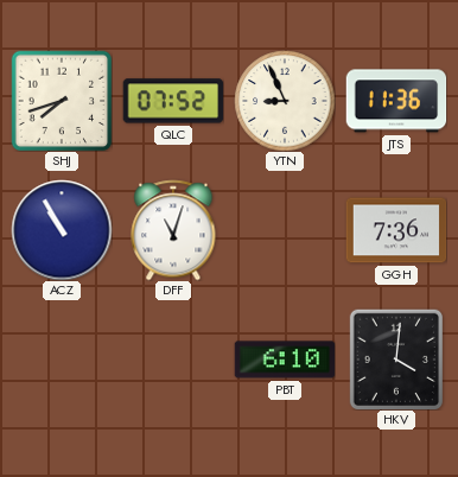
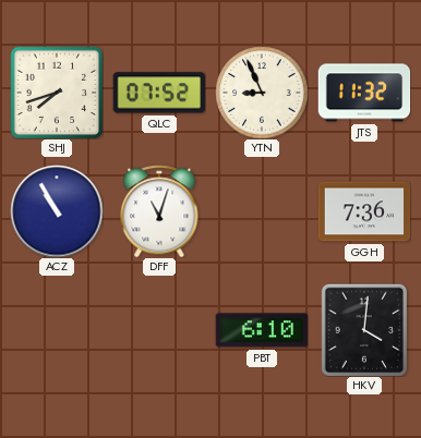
JTS: 11:36 -> 11:32 (364, 93)
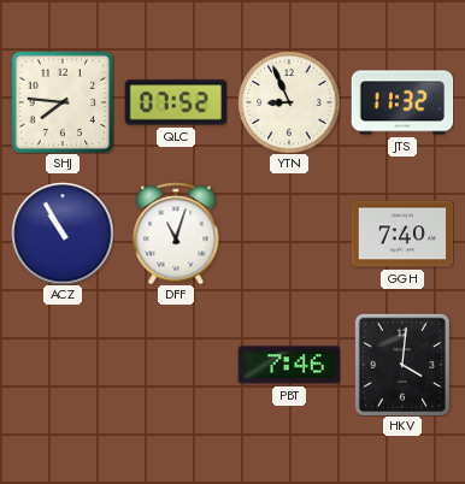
SHJ: 7:42 -> 7:46 (63, 102)
GGH: 7:36 -> 7:40 (402, 234)
PBT: 6:10 -> 7:46 (289, 365)
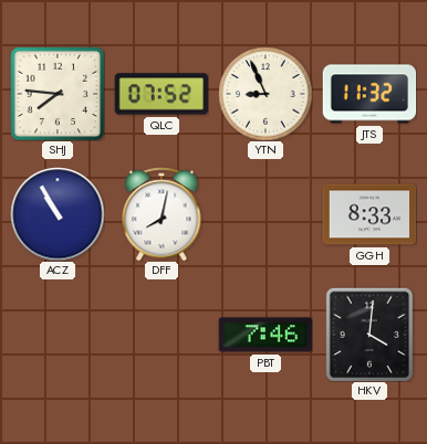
DFF: 11:03 -> 8:02 (162, 214)
GGH: 7:40 -> 8:33 (369, 214)
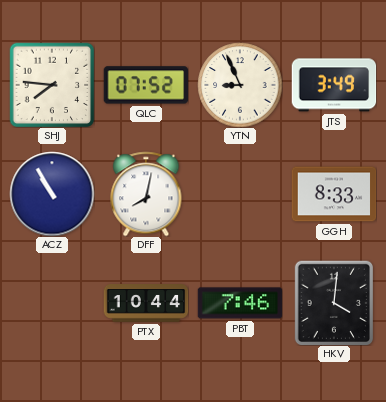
JTS: 11:32 -> 3:49 (334, 85)
PTX: none -> 10:44 (146, 304)
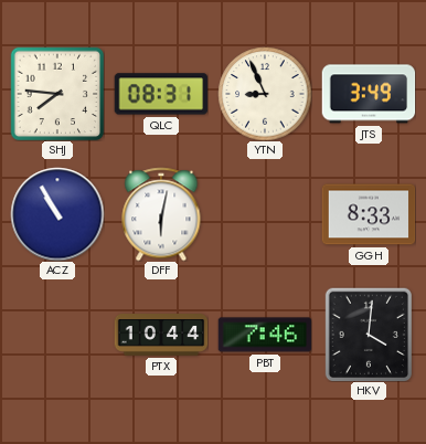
QLC: 07:52 -> 08:31 (161, 94)
DFF: 8:02 -> 6:02 (161, 214)
